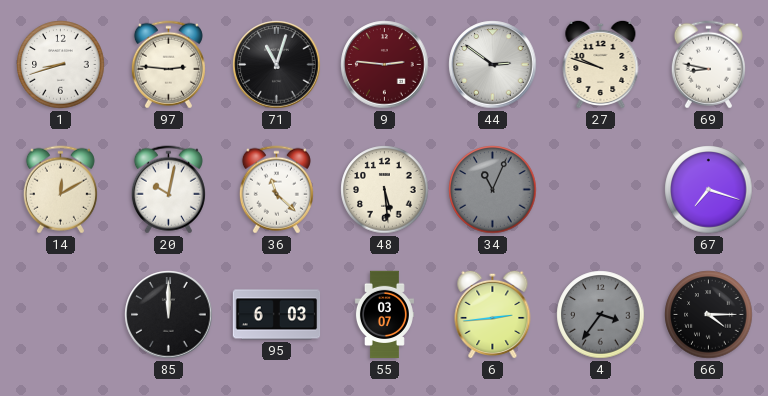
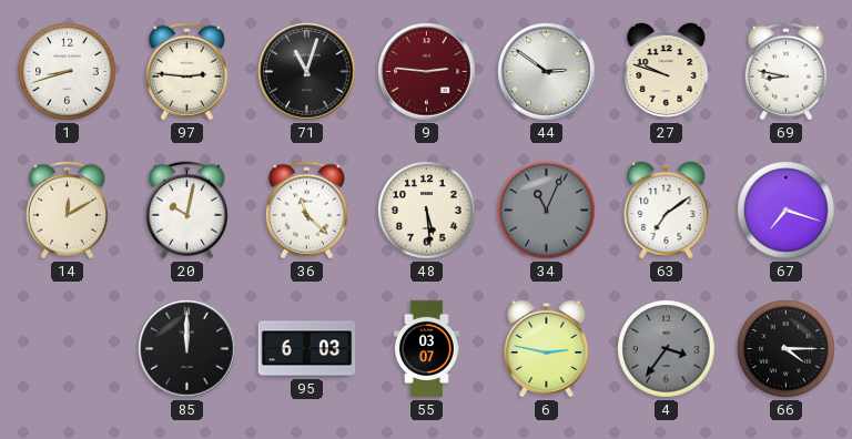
63: none -> 7:09 (667, 210)
6: 2:44 -> 2:47 (547, 348)
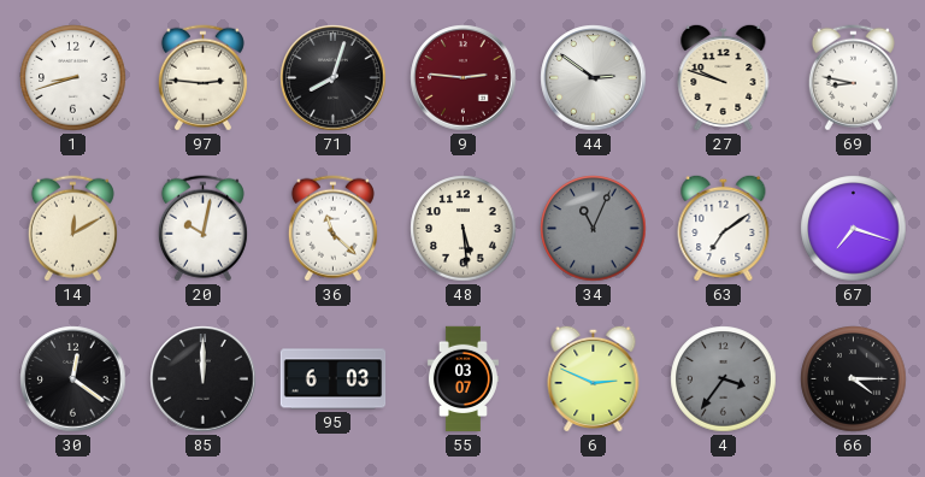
71: 11:03 -> 8:03 (334, 78)
30: none -> 12:21 (73, 379)
6: 2:47 -> 2:49 (594, 378)
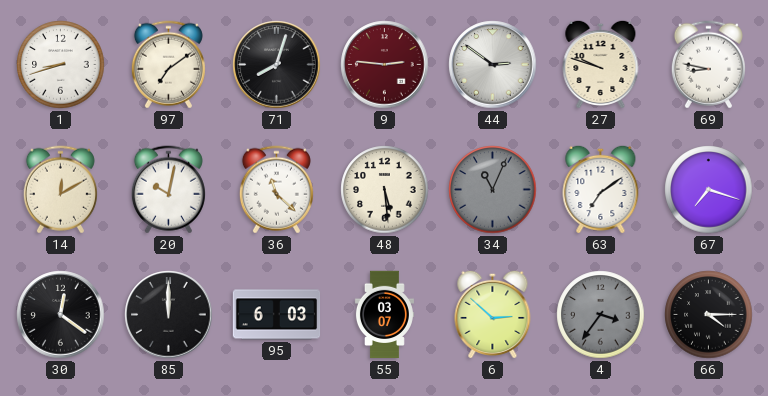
97: 2:46 -> 7:09 (168, 65)
6: 2:49 -> 2:52 (493, 314)
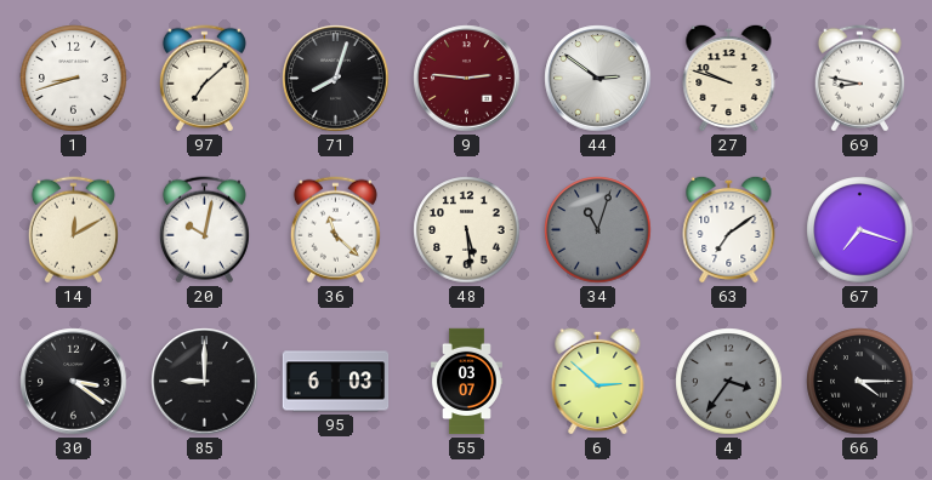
97: 7:09 -> 7:08 (204, 79)
34: 11:04 -> 11:03 (598, 230)
30: 12:21 -> 3:21 (74, 382)
85: 12:00 -> 9:00 (205, 382)
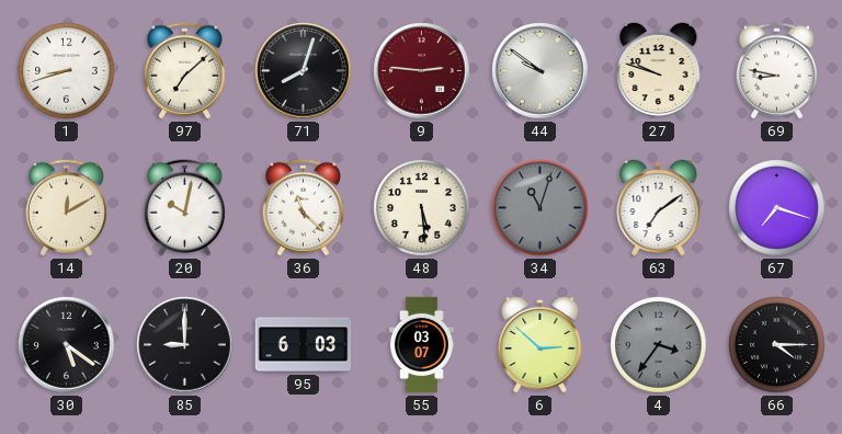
44: 2:51 -> 9:51 (541, 71)
30: 3:21 -> 5:21 (67, 345)
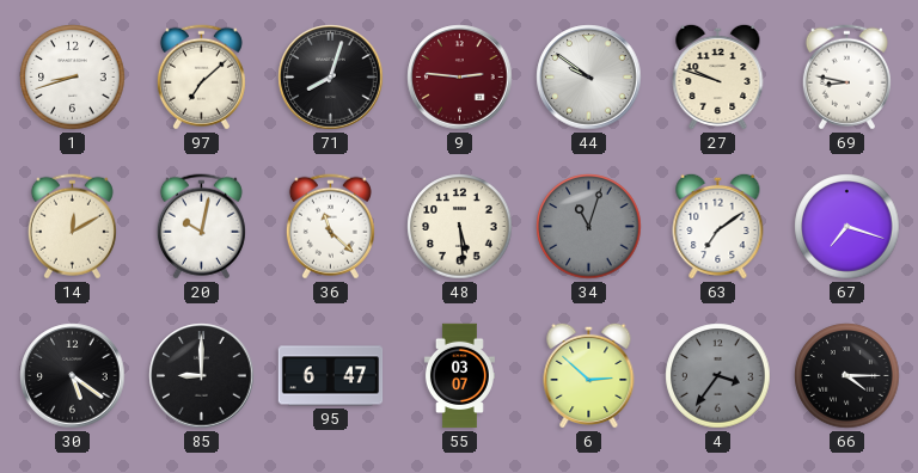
95: 6:03 -> 6:47 (331, 376)
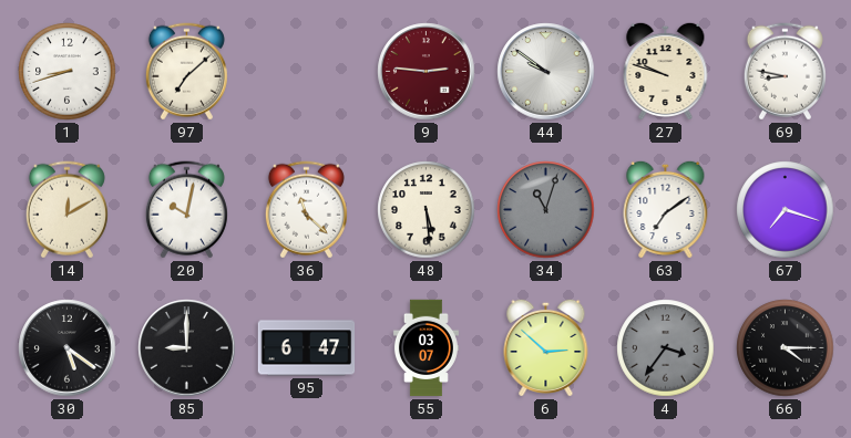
71: 8:03 -> none (331, 78)
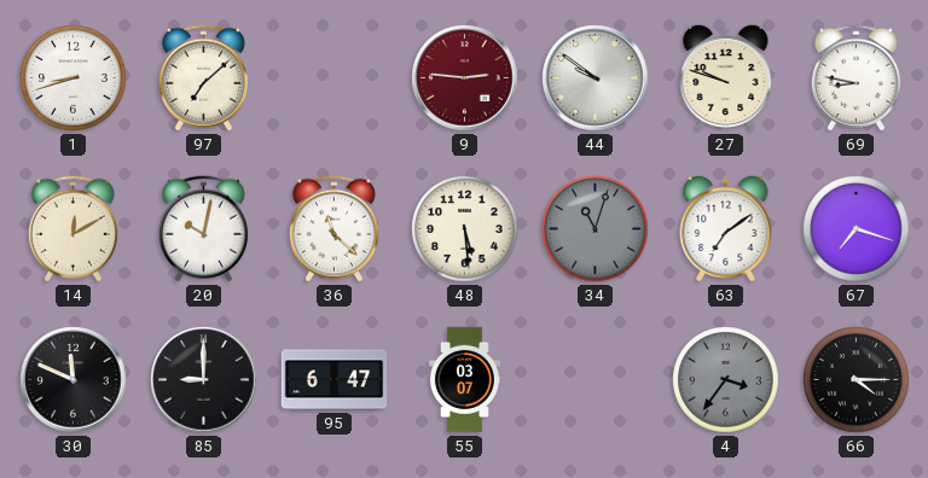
30: 5:21 -> 11:49 (74, 380)
6: 2:52 -> none (546, 347)
